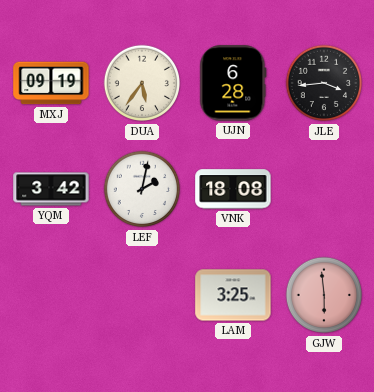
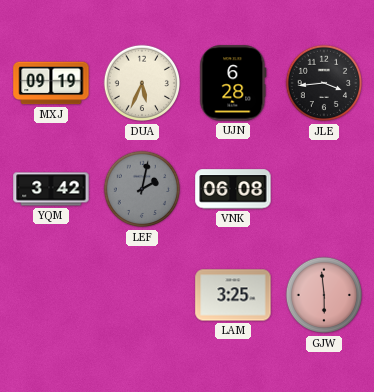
DUA: 5:36 -> 5:34 (142, 83)
LEF dial: white -> grey (142, 189)
VNK: 18:08 -> 06:08 (233, 189)
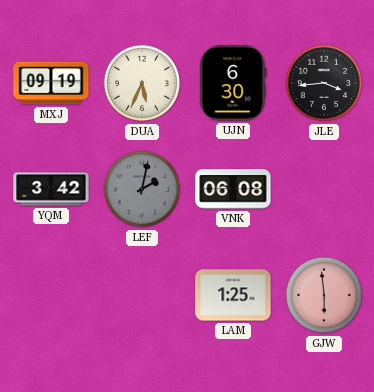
UJN: 6:28 -> 6:30 (233, 83)
LAM: 3:25 -> 1:25 (233, 295)
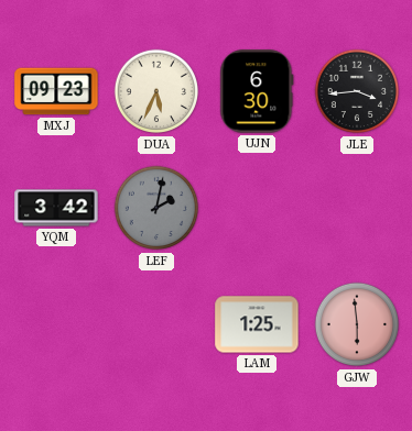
MXJ: 09:19 -> 09:23 (56, 91)
VNK: 06:08 -> none (233, 189)
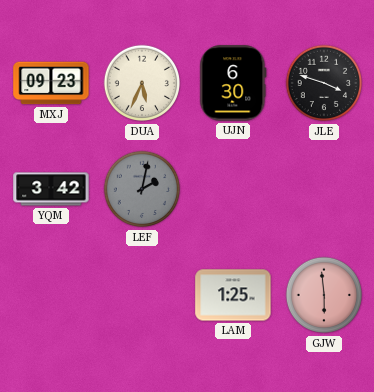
JLE: 3:44 -> 3:48 (324, 83)
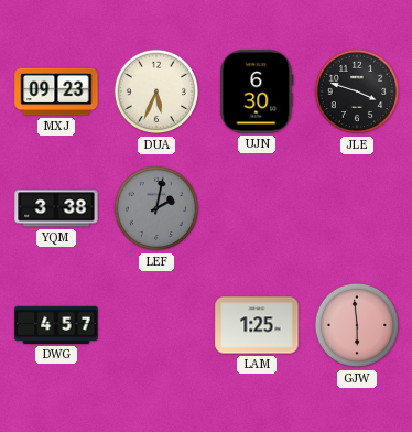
YQM: 3:42 -> 3:38 (56, 208)
DWG: none -> 4:57 (56, 325)
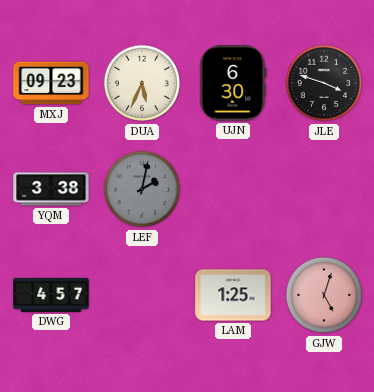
GJW: 5:59 -> 5:03 (324, 295)
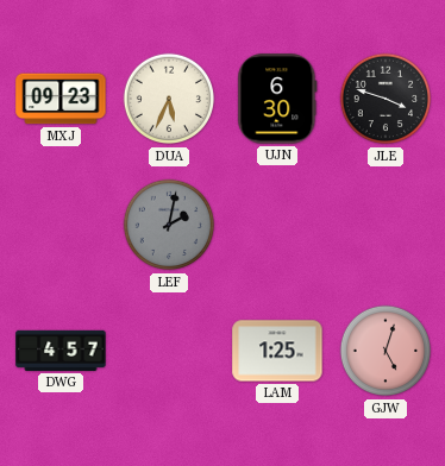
YQM: 3:38 -> none (51, 189)
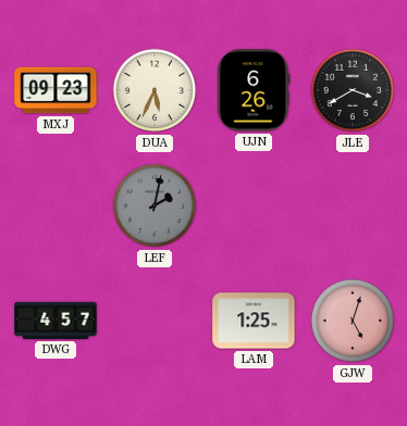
UJN: 6:30 -> 6:26 (254, 90)
JLE: 3:48 -> 3:40 (353, 90)
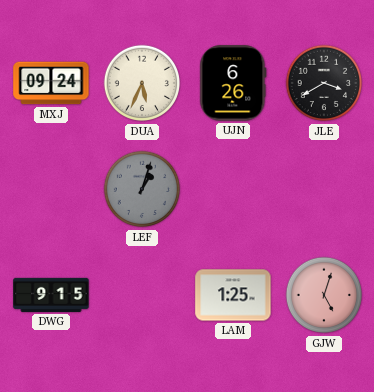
MXJ: 09:23 -> 09:24 (51, 83)
LEF: 2:02 -> 1:03 (142, 189)
DWG: 4:57 -> 9:15 (51, 295)
